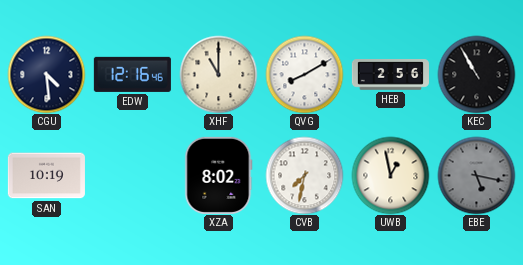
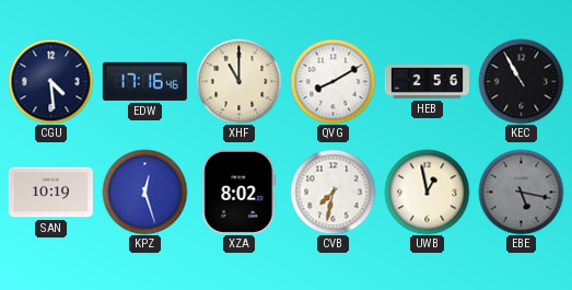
EDW: 12:16 -> 17:16 (144, 81)
KPZ: none -> 12:27 (144, 192)
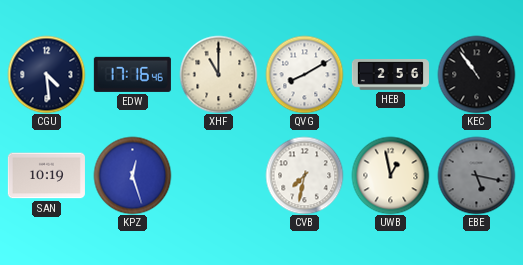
KEC: 10:55 -> 10:54 (476, 74)
XZA: 8:02 -> none (240, 192)
